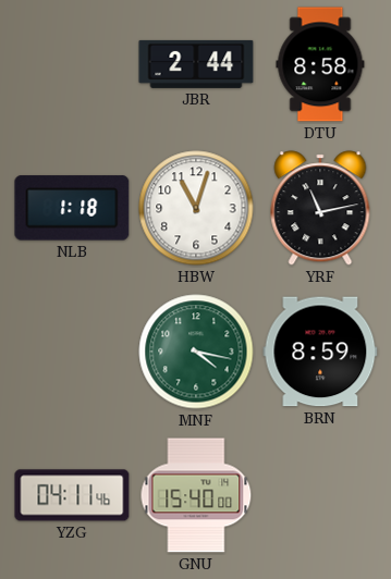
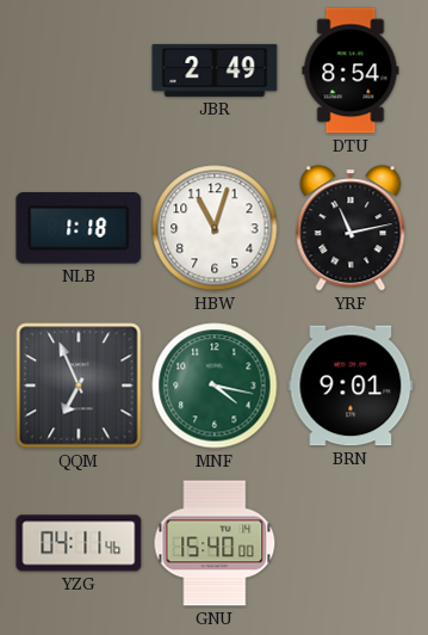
JBR: 2:44 -> 2:49 (215, 70)
DTU: 8:58 -> 8:54 (351, 70)
QQM: none -> 6:56 (79, 386)
BRN: 8:59 -> 9:01 (351, 386)
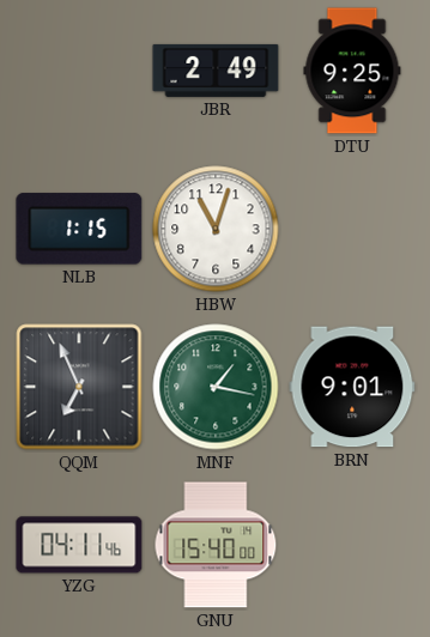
DTU: 8:54 -> 9:25 (352, 71)
NLB: 1:18 -> 1:15 (79, 229)
YRF: 11:13 -> none (351, 228)
MNF: 4:17 -> 1:17 (216, 387)
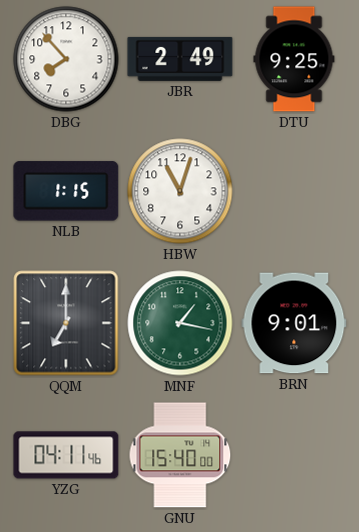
DBG: none -> 7:53 (66, 59)
QQM: 6:56 -> 7:00 (66, 323)
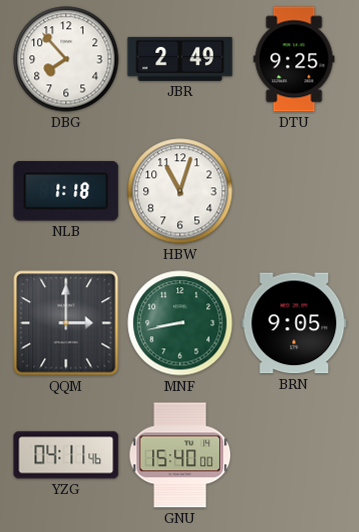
NLB: 1:15 -> 1:18 (66, 191)
QQM: 7:00 -> 3:00 (66, 323)
MNF: 1:17 -> 8:43 (180, 323)
BRN: 9:01 -> 9:05 (294, 323)
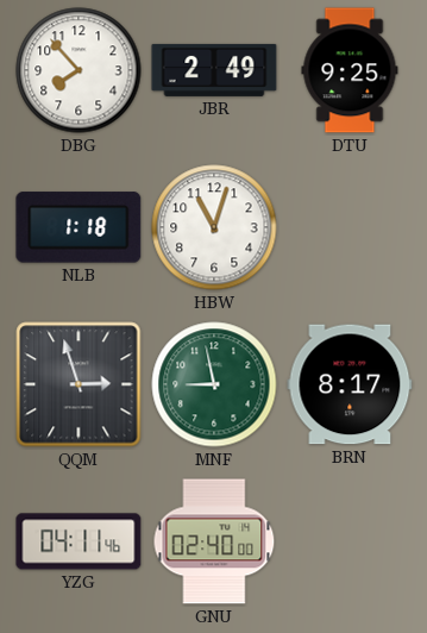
QQM: 3:00 -> 2:57 (79, 384)
MNF: 8:43 -> 8:58 (214, 384)
BRN: 9:05 -> 8:17 (350, 384)
GNU: 15:40 -> 02:40 (214, 541)
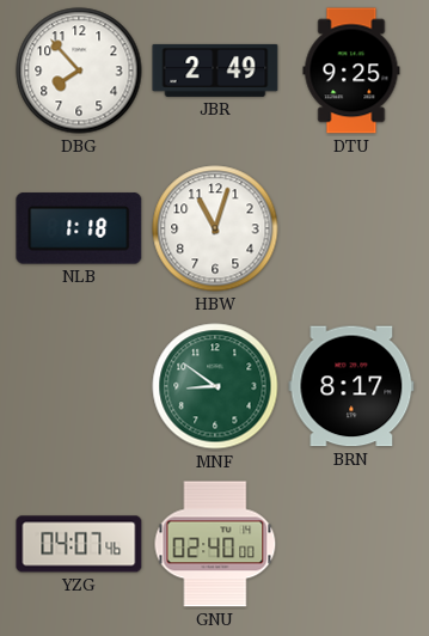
QQM: 2:57 -> none (79, 384)
MNF: 8:58 -> 8:51 (215, 386)
YZG: 04:11 -> 04:07 (79, 544)
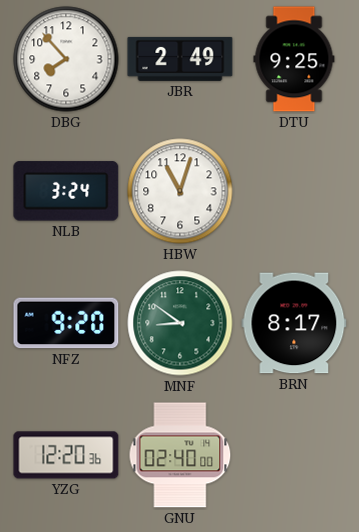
NLB: 1:18 -> 3:24 (66, 191)
NFZ: none -> 9:20 (66, 323)
YZG: 04:07 -> 12:20 (66, 455)
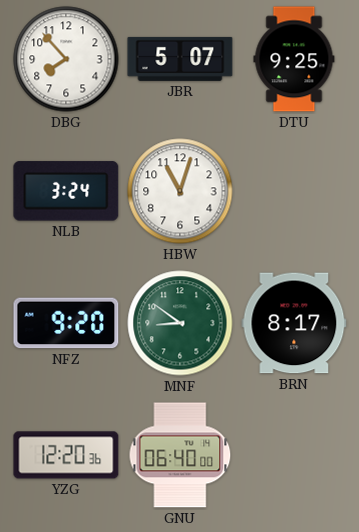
JBR: 2:49 -> 5:07 (180, 59)
GNU: 02:40 -> 06:40 (180, 455)
